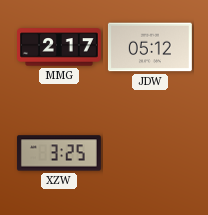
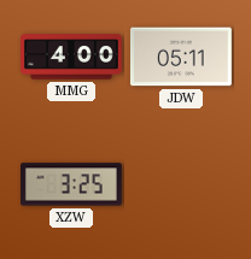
MMG: 2:17 -> 4:00 (72, 57)
JDW: 05:12 -> 05:11 (181, 57)
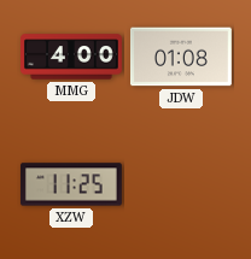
JDW: 05:11 -> 01:08 (181, 57)
XZW: 3:25 -> 11:25 (71, 184)
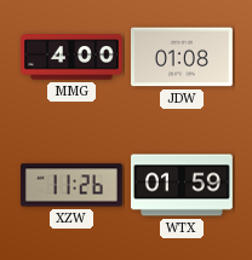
XZW: 11:25 -> 11:26 (71, 185)
WTX: none -> 01:59 (182, 185)
